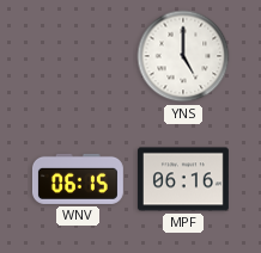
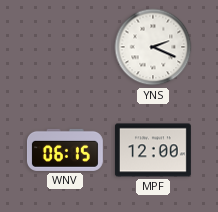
YNS: 5:00 -> 2:19 (153, 47)
MPF: 06:16 -> 12:00 (153, 150)
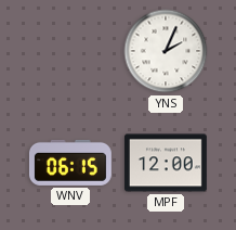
YNS: 2:19 -> 2:04 (166, 51)
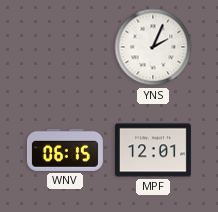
MPF: 12:00 -> 12:01 (153, 150)
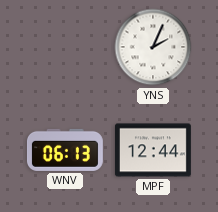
WNV: 06:15 -> 06:13 (65, 150)
MPF: 12:01 -> 12:44 (153, 150)
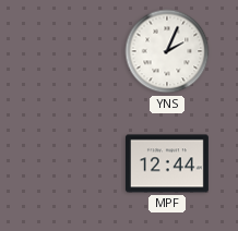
WNV: 06:13 -> none (65, 150)
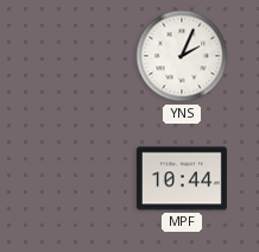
MPF: 12:44 -> 10:44 (182, 178)
